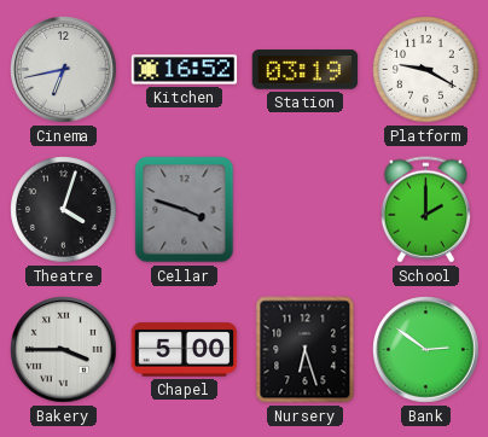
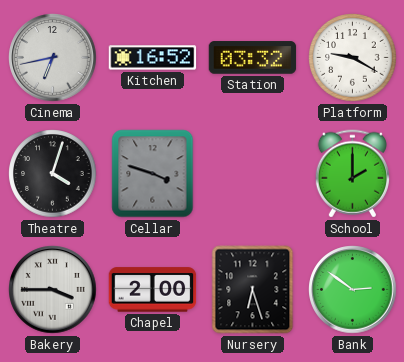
Station: 03:19 -> 03:32 (253, 58)
Chapel: 5:00 -> 2:00 (153, 290)
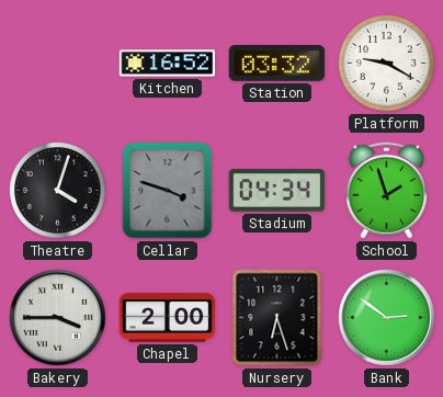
Cinema: 6:43 -> none (53, 58)
Stadium: none -> 04:34 (277, 191)
School: 2:00 -> 1:57 (386, 191)
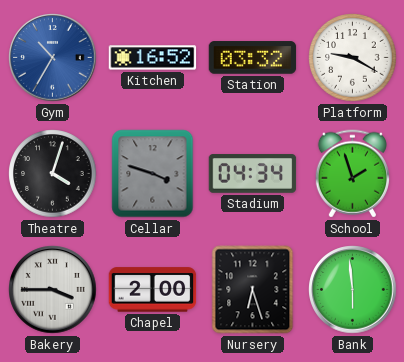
Gym: none -> 10:35 (53, 58)
Bank: 2:51 -> 5:59 (353, 290)
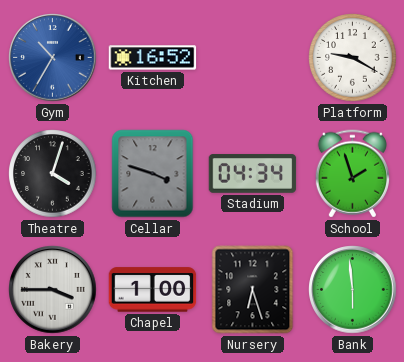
Station: 03:32 -> none (253, 58)
Chapel: 2:00 -> 1:00 (153, 290)
